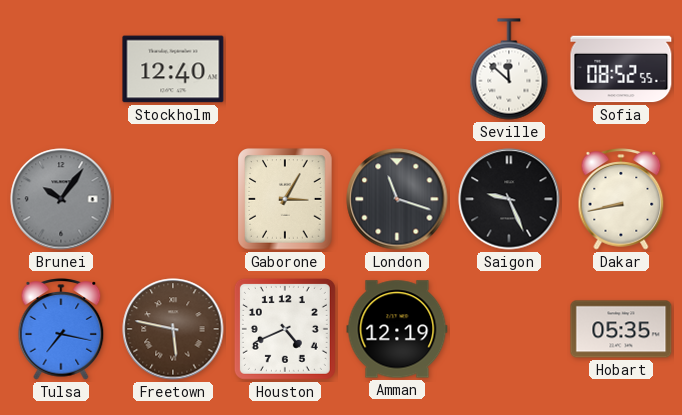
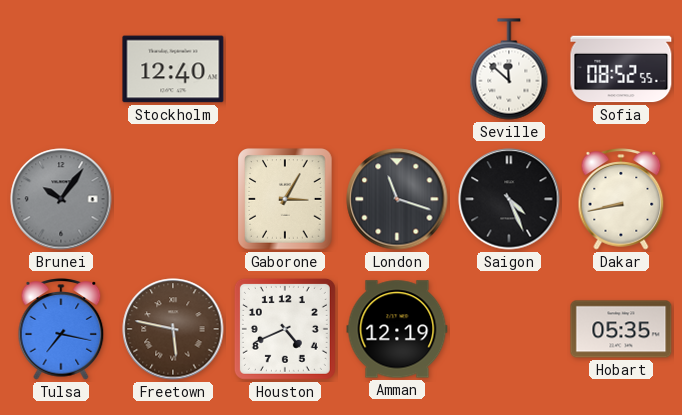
Saigon: 9:26 -> 4:26 (509, 199)
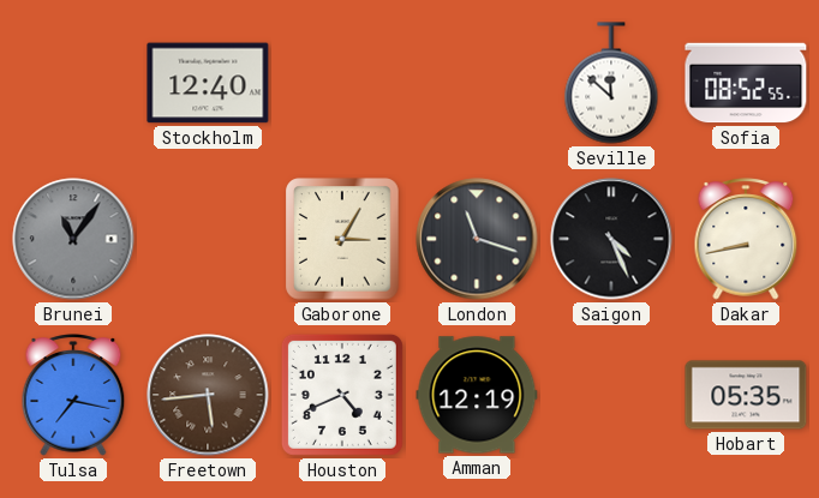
Brunei: 10:06 -> 11:06 (73, 239)
Freetown: 5:47 -> 5:44 (208, 395)
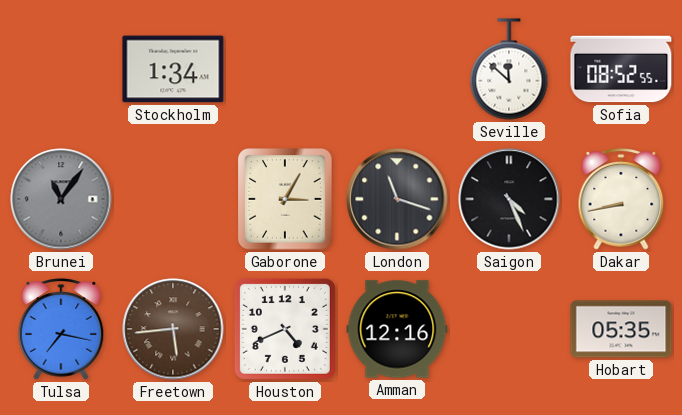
Stockholm: 12:40 -> 1:34 (173, 69)
Amman: 12:19 -> 12:16 (397, 329)
